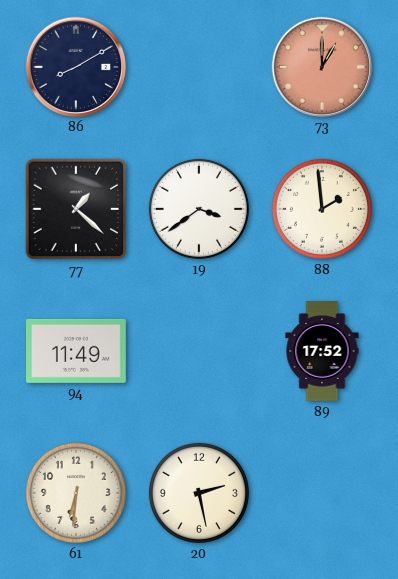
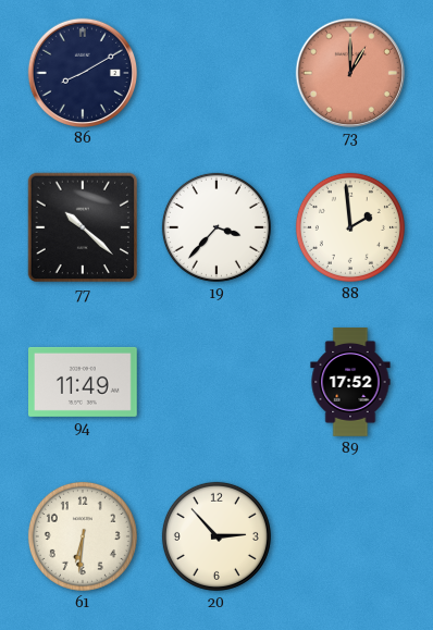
77: 1:22 -> 10:22 (83, 227)
19: 3:39 -> 3:37 (216, 227)
20: 2:28 -> 2:53 (216, 536)
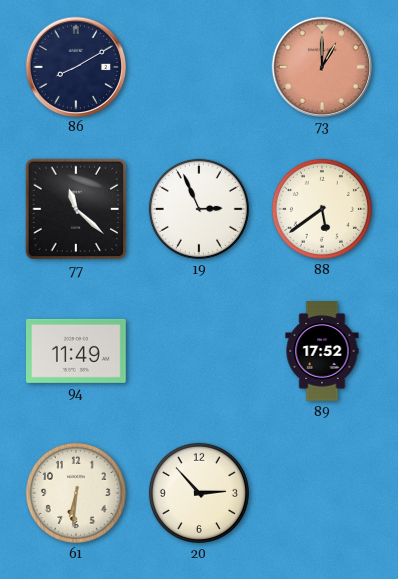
77: 10:22 -> 11:22 (76, 209)
19: 3:37 -> 2:56 (199, 209)
88: 1:59 -> 5:39 (322, 209)
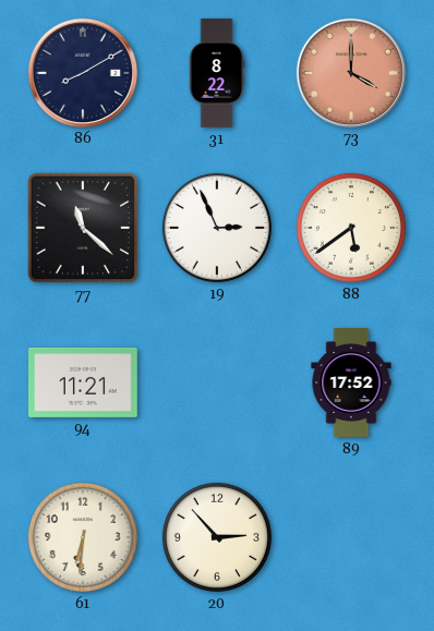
31: none -> 8:22 (217, 73)
73: 1:00 -> 4:00 (350, 72)
94: 11:49 -> 11:21 (84, 383)
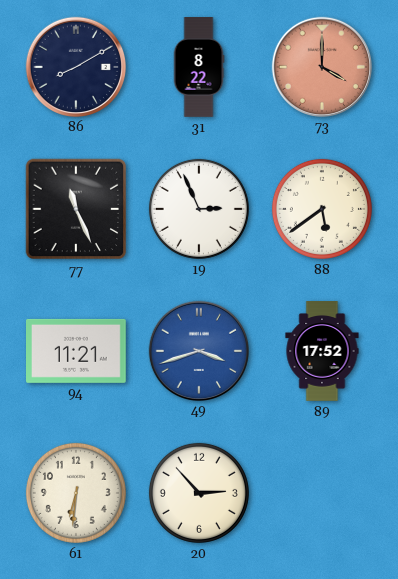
77: 11:22 -> 11:26 (76, 209)
49: none -> 3:42 (198, 350)
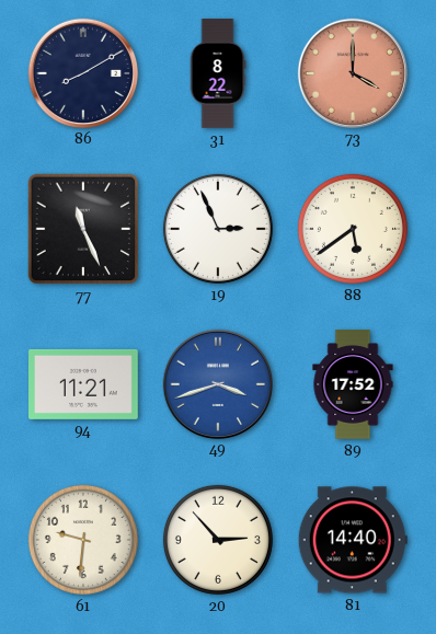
61: 6:31 -> 9:31 (83, 540)
81: none -> 14:40 (353, 540)
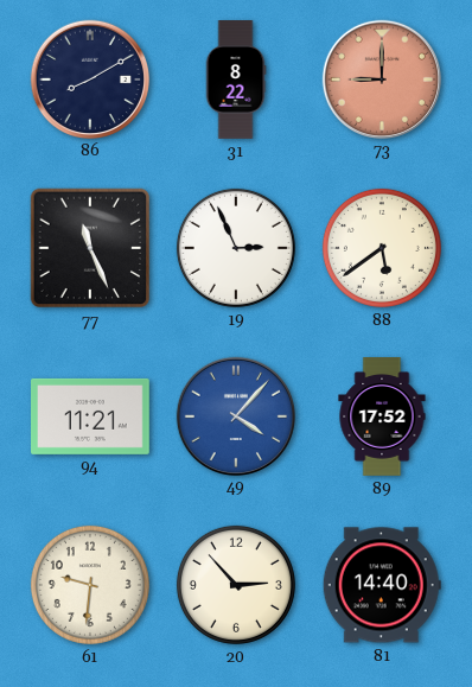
73: 4:00 -> 9:00 (381, 78)
49: 3:42 -> 4:07 (235, 415)
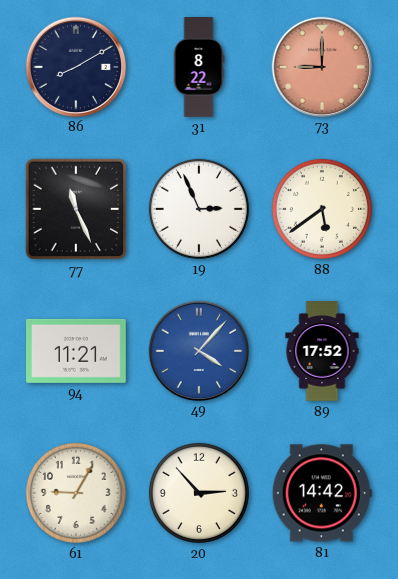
61: 9:31 -> 9:05 (76, 493)
81: 14:40 -> 14:42 (322, 493)
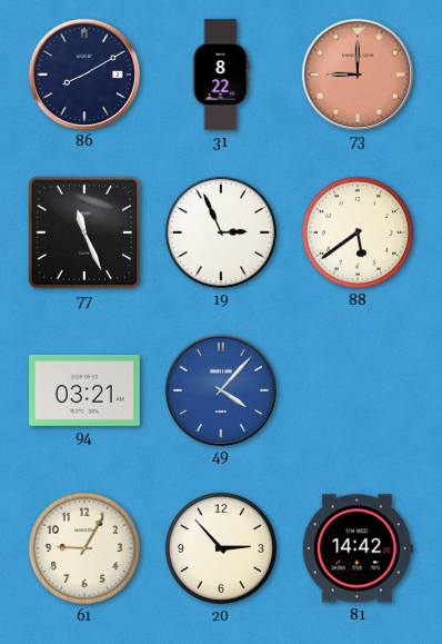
94: 11:21 -> 03:21 (86, 390)
89: 17:52 -> none (322, 351)
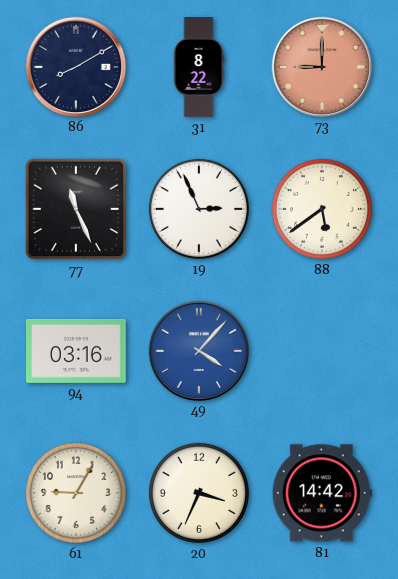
94: 03:21 -> 03:16 (77, 351)
20: 2:53 -> 3:34 (199, 493)
